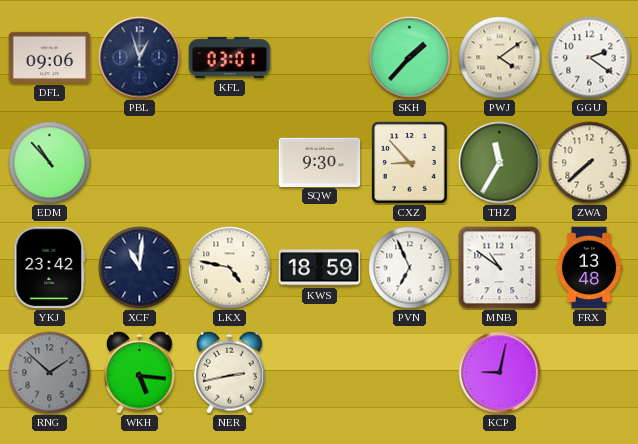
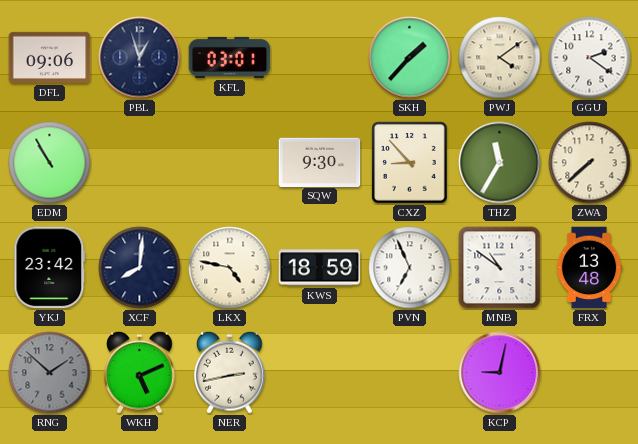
EDM: 10:53 -> 10:55 (50, 163)
XCF: 11:01 -> 8:01 (140, 268)
WKH: 5:16 -> 5:11 (140, 372)
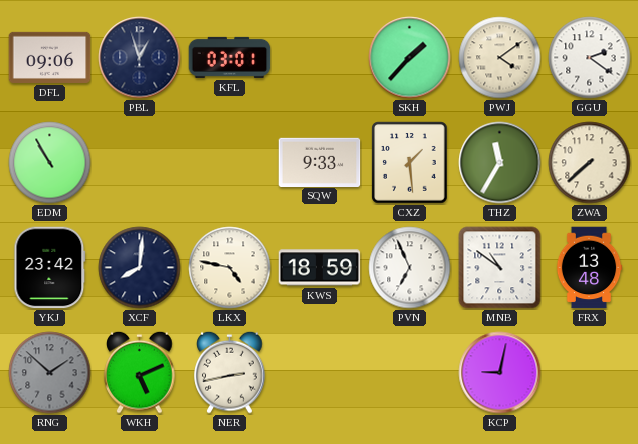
SQW: 9:30 -> 9:33 (320, 162)
CXZ: 8:53 -> 1:29 (410, 163)
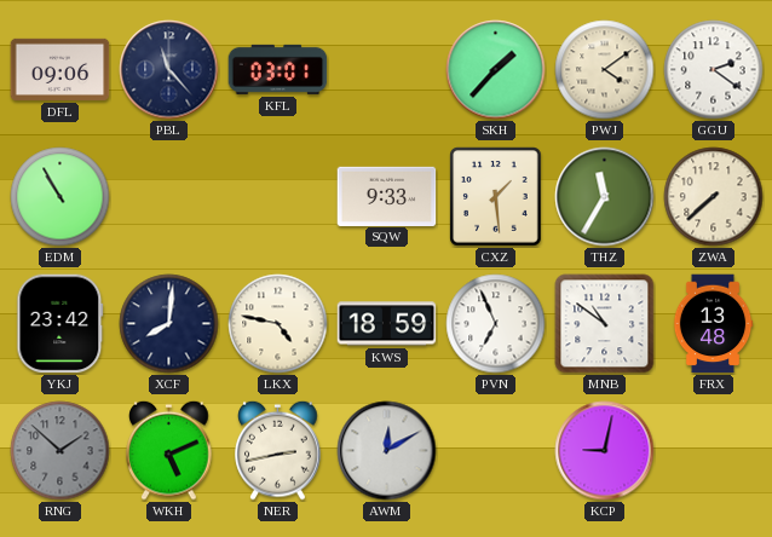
PBL: 12:57 -> 11:23 (169, 70)
AWM: none -> 12:10 (387, 451)
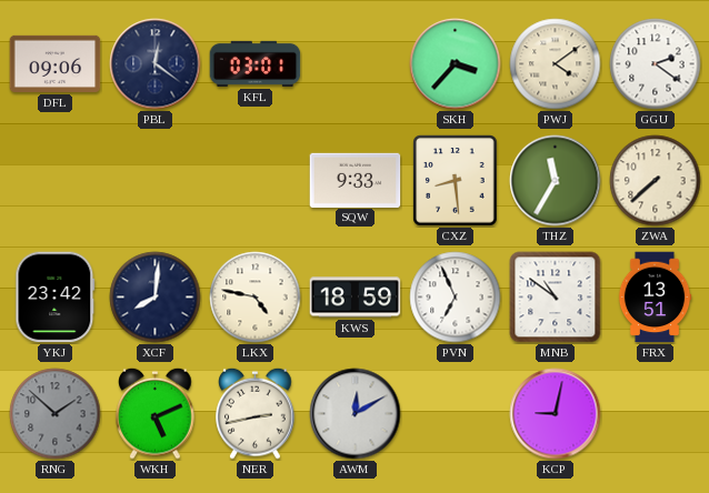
PBL: 11:23 -> 12:21 (156, 64)
SKH: 1:37 -> 3:37 (456, 64)
EDM: 10:55 -> none (61, 197)
CXZ: 1:29 -> 8:29 (456, 181)
FRX: 13:48 -> 13:51 (655, 298)
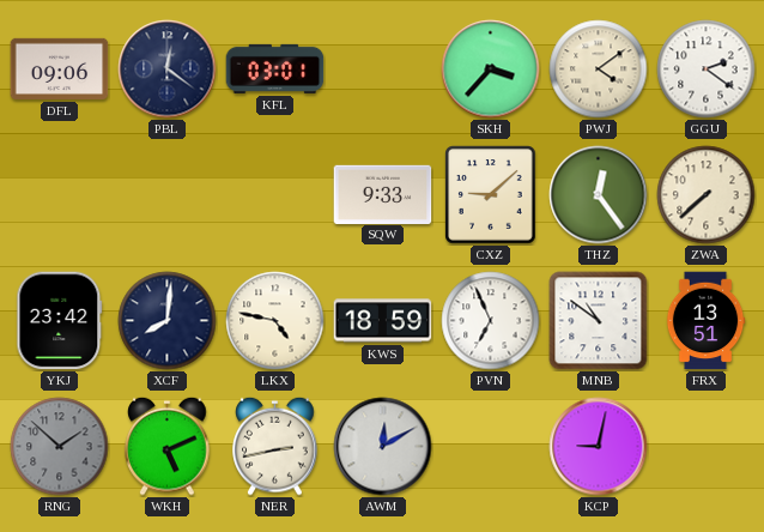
CXZ: 8:29 -> 9:08 (491, 195)
THZ: 11:35 -> 12:24 (599, 195)
